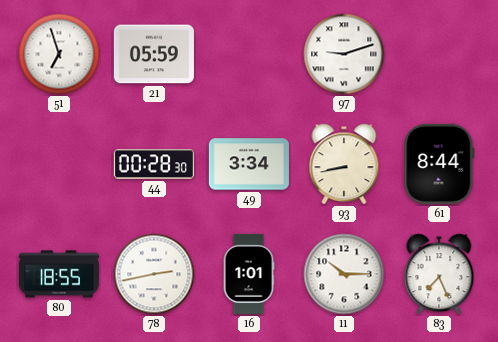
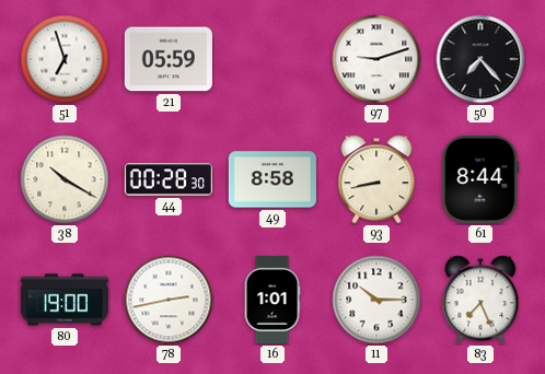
50: none -> 7:23 (480, 59)
38: none -> 10:20 (65, 179)
49: 3:34 -> 8:58 (272, 179)
80: 18:55 -> 19:00 (65, 300)
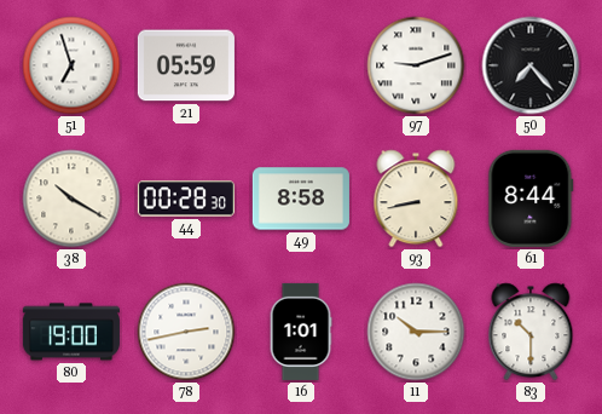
83: 7:26 -> 10:30 (531, 332)
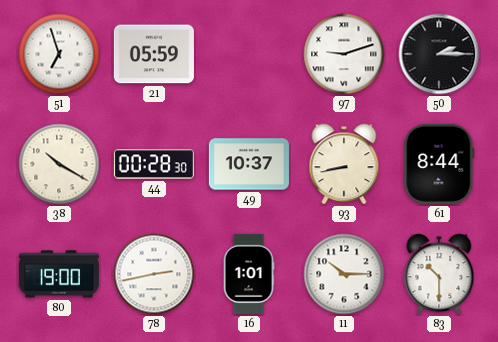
50: 7:23 -> 2:15 (439, 54)
49: 8:58 -> 10:37 (249, 164)
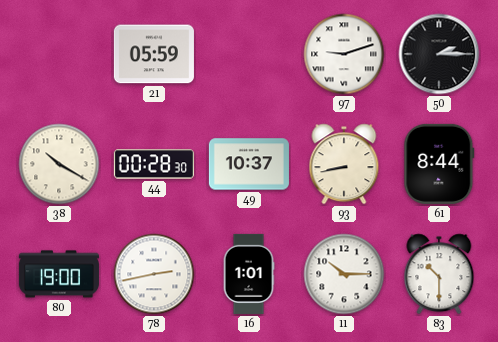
51: 6:57 -> none (59, 54)
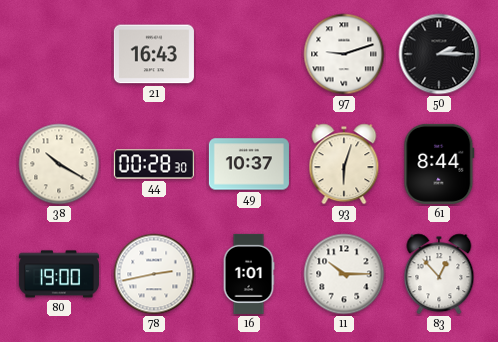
21: 05:59 -> 16:43 (154, 54)
93: 8:43 -> 6:03 (344, 164)
83: 10:30 -> 12:53 (439, 274)
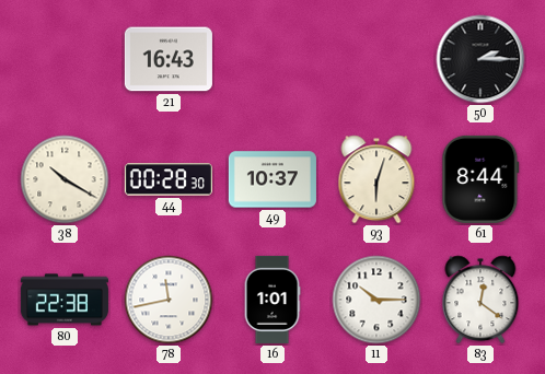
97: 9:12 -> none (344, 54)
80: 19:00 -> 22:38 (65, 300)
78: 2:43 -> 11:43 (169, 300)
83: 12:53 -> 12:21 (480, 300)
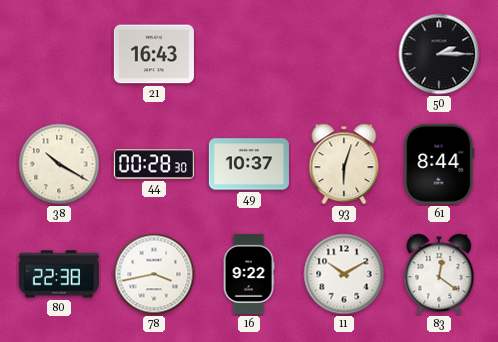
78: 11:43 -> 3:43 (154, 274)
16: 1:01 -> 9:22 (249, 274)
11: 10:15 -> 10:10 (344, 274)
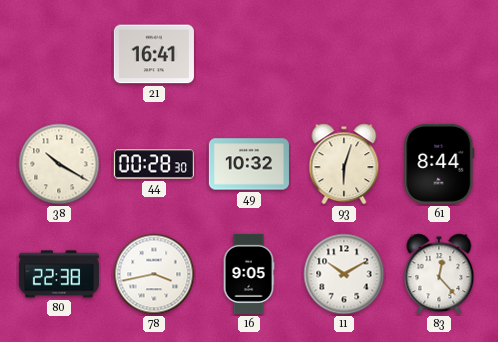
21: 16:43 -> 16:41 (154, 54)
50: 2:15 -> none (439, 54)
49: 10:37 -> 10:32 (249, 164)
16: 9:22 -> 9:05 (249, 274)
83: 12:21 -> 12:23 (439, 274)
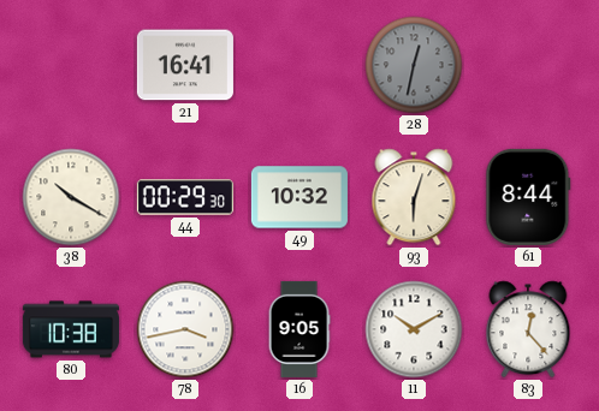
28: none -> 12:32 (414, 65)
44: 00:28 -> 00:29 (185, 197)
80: 22:38 -> 10:38 (71, 329)
